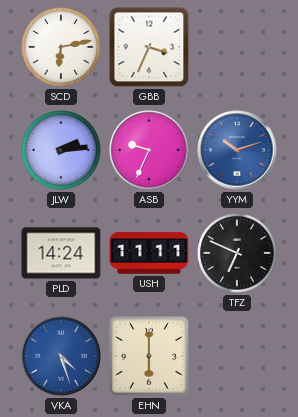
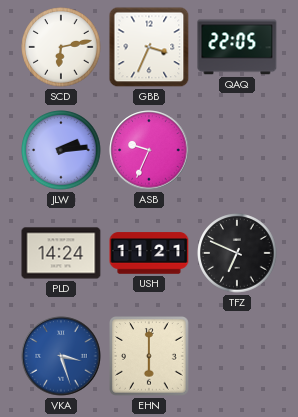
QAQ: none -> 22:05 (237, 47)
YYM: 10:12 -> none (237, 150)
USH: 11:11 -> 11:21 (149, 253)
VKA: 4:27 -> 3:27 (61, 356)
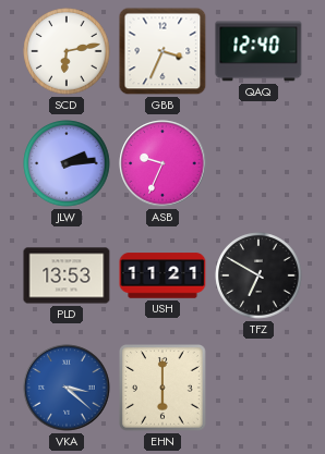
QAQ: 22:05 -> 12:40 (258, 51)
PLD: 14:24 -> 13:53 (67, 275)
TFZ: 6:49 -> 6:50 (258, 275)
VKA: 3:27 -> 3:22 (67, 388)
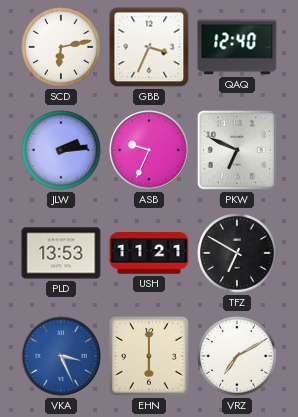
PKW: none -> 6:49 (237, 150)
VKA: 3:22 -> 3:26 (61, 356)
VRZ: none -> 7:10 (237, 356)
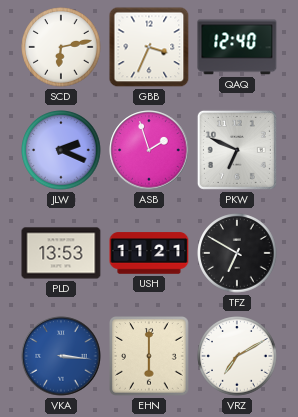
JLW: 2:14 -> 2:19 (61, 150)
ASB: 9:34 -> 1:57 (149, 150)
VKA: 3:26 -> 3:16 (61, 356)
